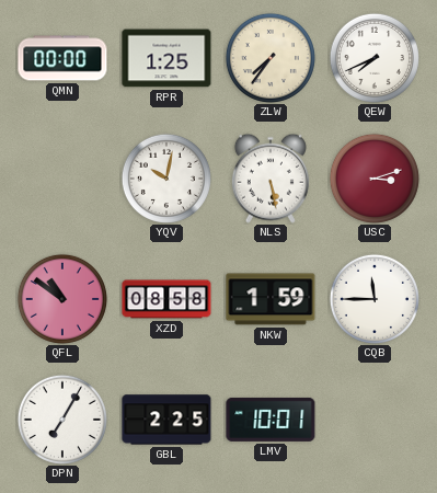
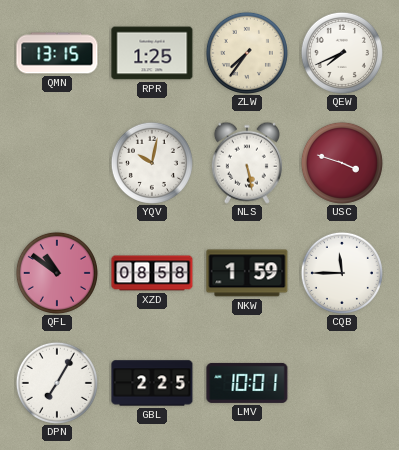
QMN: 00:00 -> 13:15 (57, 53)
USC: 3:12 -> 3:48 (342, 163)
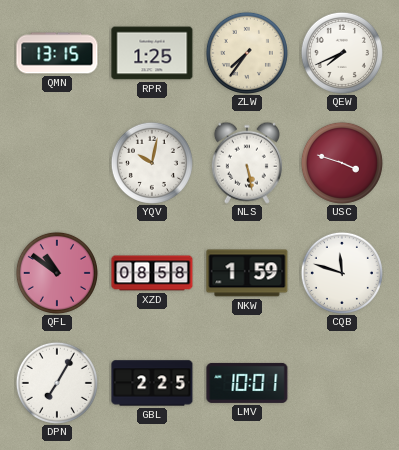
CQB: 11:45 -> 11:48 (342, 273)
